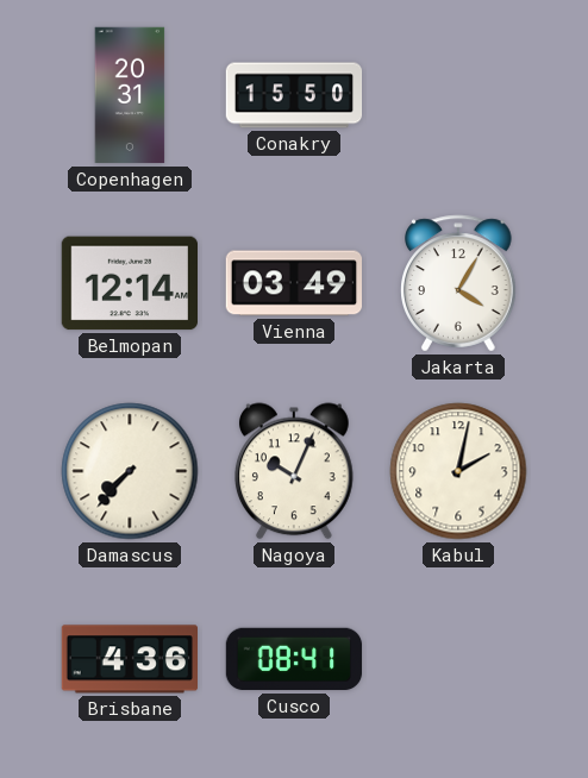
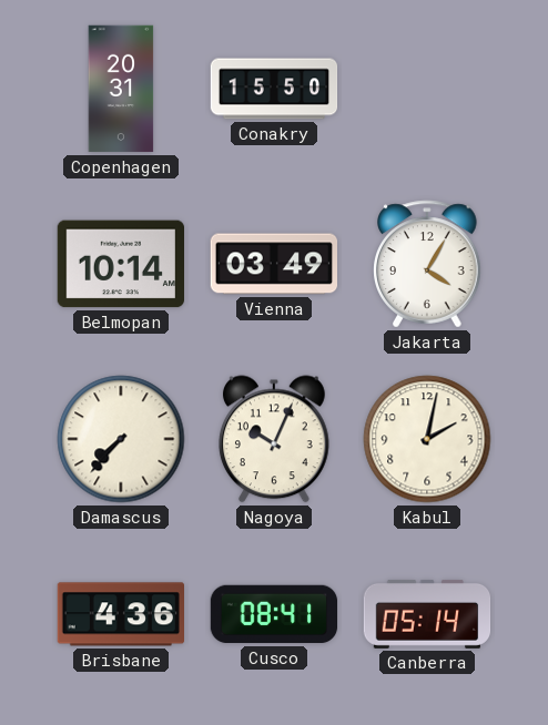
Belmopan: 12:14 -> 10:14 (120, 264)
Canberra: none -> 05:14 (427, 614)
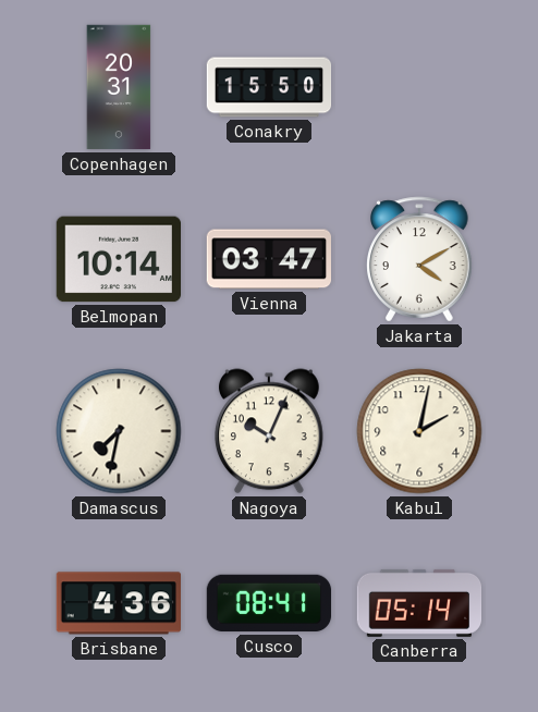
Vienna: 03:49 -> 03:47 (269, 259)
Jakarta: 4:05 -> 4:10 (419, 259)
Damascus: 7:37 -> 7:32 (119, 431)
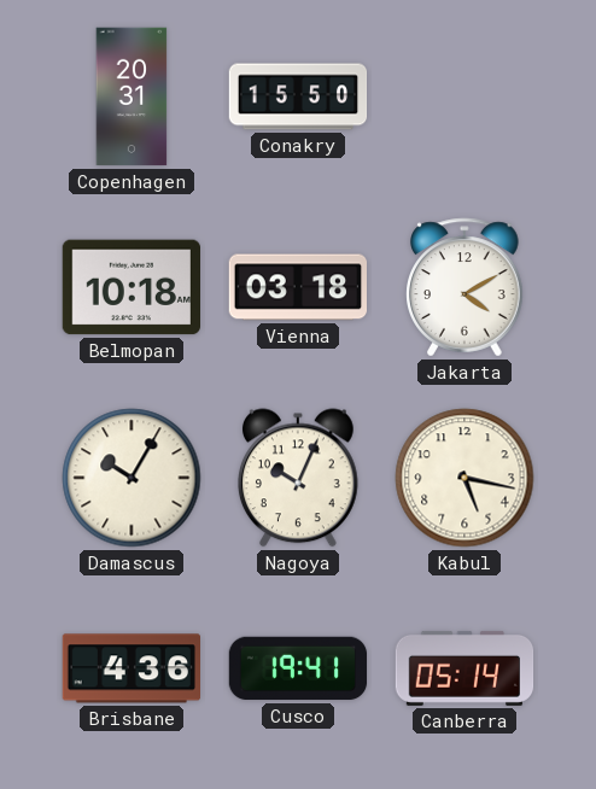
Belmopan: 10:14 -> 10:18 (130, 287)
Vienna: 03:47 -> 03:18 (298, 287)
Damascus: 7:32 -> 10:05 (132, 478)
Kabul: 2:02 -> 5:17 (464, 478)
Cusco: 08:41 -> 19:41 (298, 668)
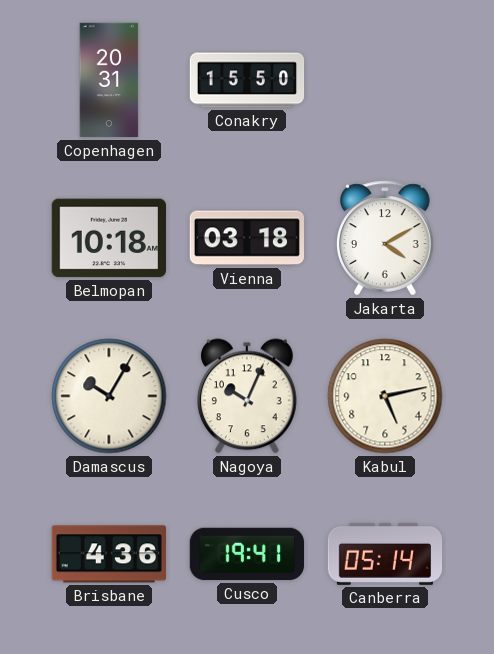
Kabul: 5:17 -> 5:13 (385, 396)
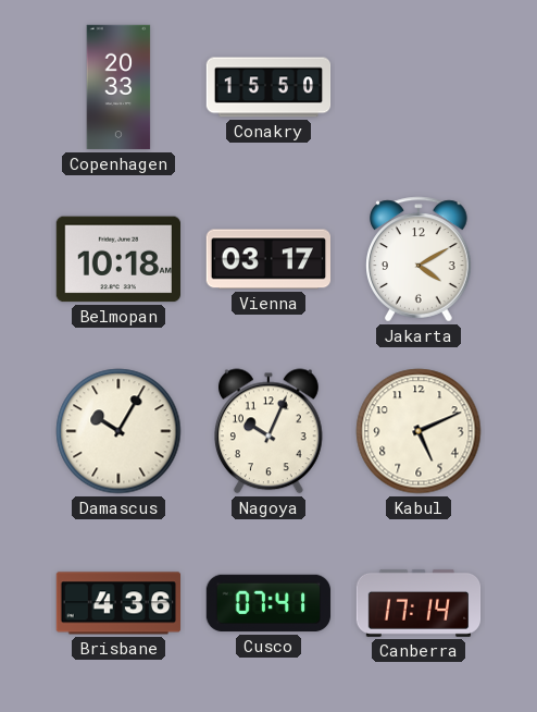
Copenhagen: 20:31 -> 20:33 (118, 87)
Vienna: 03:18 -> 03:17 (268, 259)
Kabul: 5:13 -> 5:11 (419, 431)
Cusco: 19:41 -> 07:41 (268, 603)
Canberra: 05:14 -> 17:14 (419, 603)
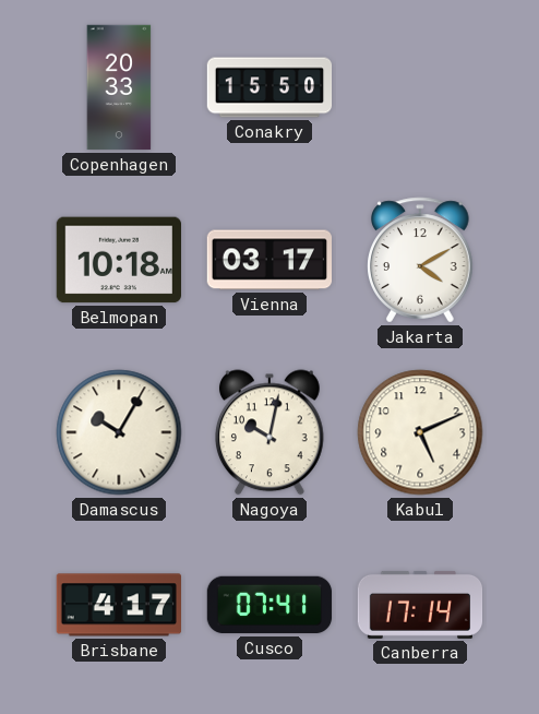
Nagoya: 10:04 -> 10:02 (271, 432)
Brisbane: 4:36 -> 4:17 (118, 605)
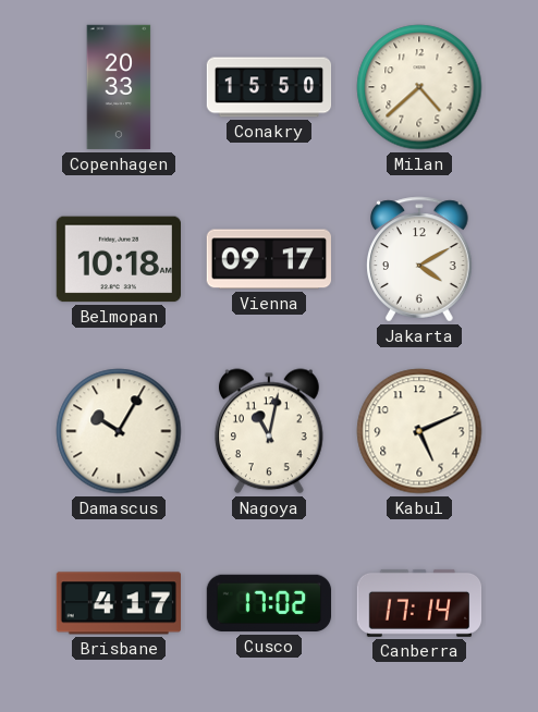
Milan: none -> 4:38 (419, 87)
Vienna: 03:17 -> 09:17 (269, 259)
Nagoya: 10:02 -> 11:02 (270, 431)
Cusco: 07:41 -> 17:02 (269, 603)
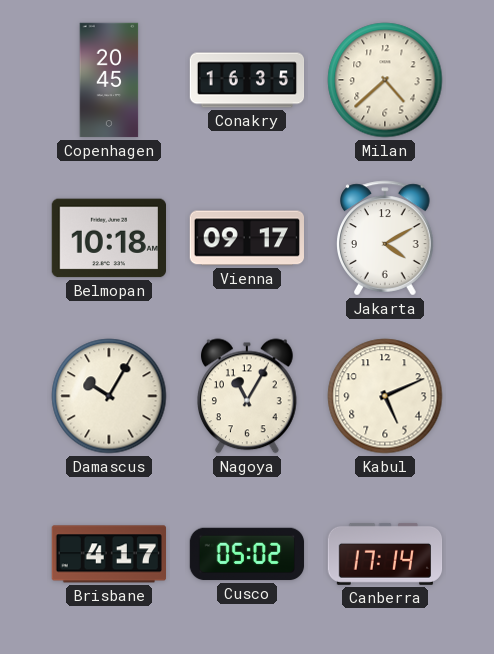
Copenhagen: 20:33 -> 20:45 (109, 80)
Conakry: 15:50 -> 16:35 (247, 80)
Nagoya: 11:02 -> 11:05 (248, 396)
Cusco: 17:02 -> 05:02 (247, 554)
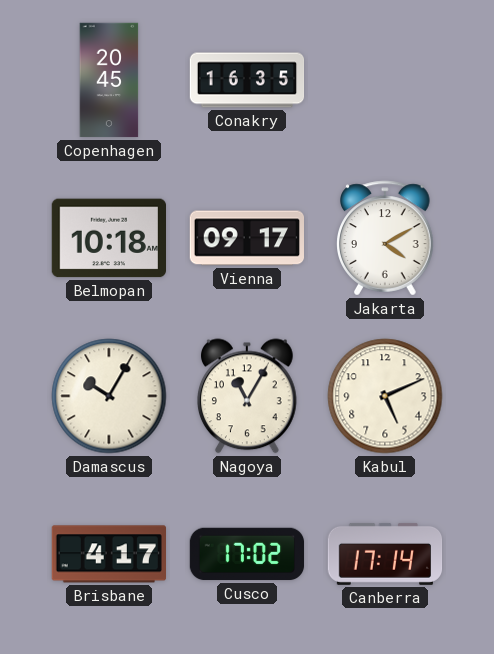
Milan: 4:38 -> none (385, 80)
Cusco: 05:02 -> 17:02 (247, 554)
